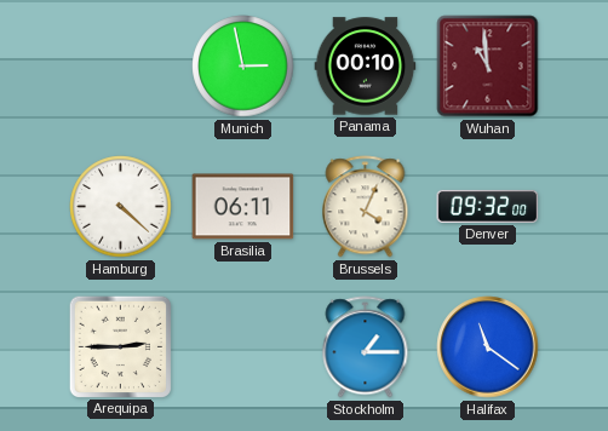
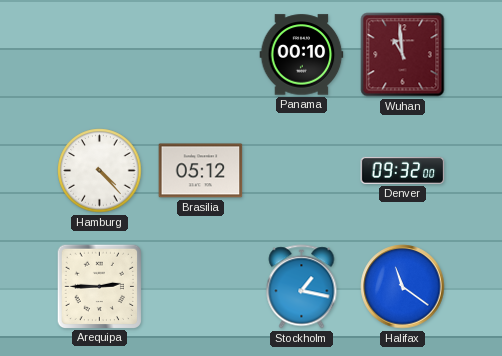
Munich: 2:58 -> none (243, 67)
Hamburg: 4:22 -> 4:23 (100, 171)
Brasilia: 06:11 -> 05:12 (201, 171)
Brussels: 4:04 -> none (366, 207)
Stockholm: 1:15 -> 1:17 (302, 287)
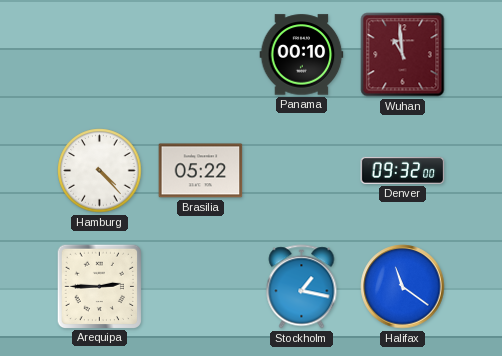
Brasilia: 05:12 -> 05:22 (201, 171)
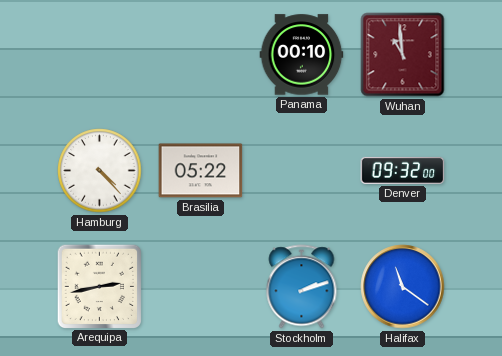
Arequipa: 2:45 -> 2:43 (99, 286)
Stockholm: 1:17 -> 2:12 (302, 287)
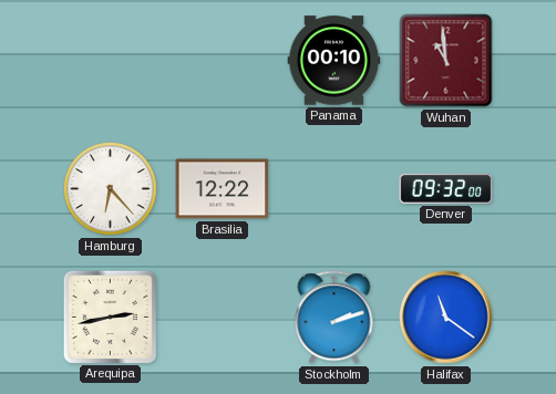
Hamburg: 4:23 -> 6:23 (111, 189)
Brasilia: 05:22 -> 12:22 (223, 189)
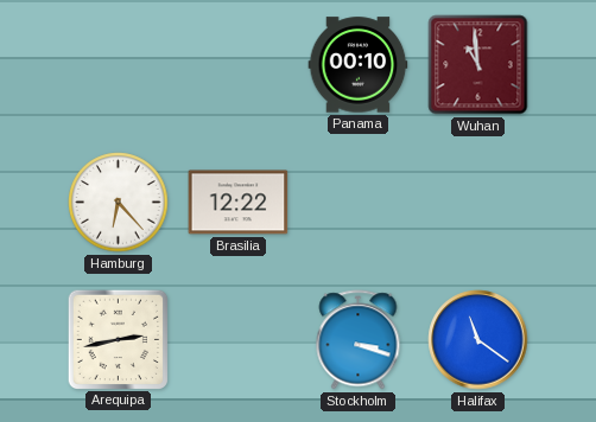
Denver: 09:32 -> none (446, 188)
Stockholm: 2:12 -> 3:18 (359, 340)
